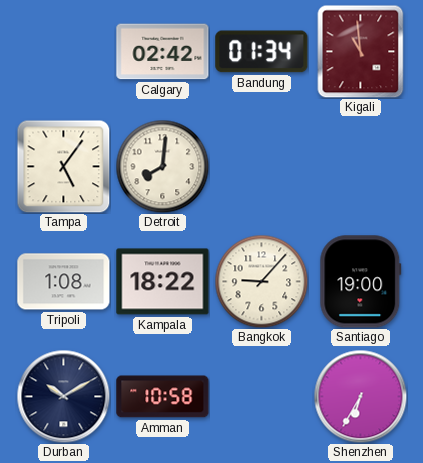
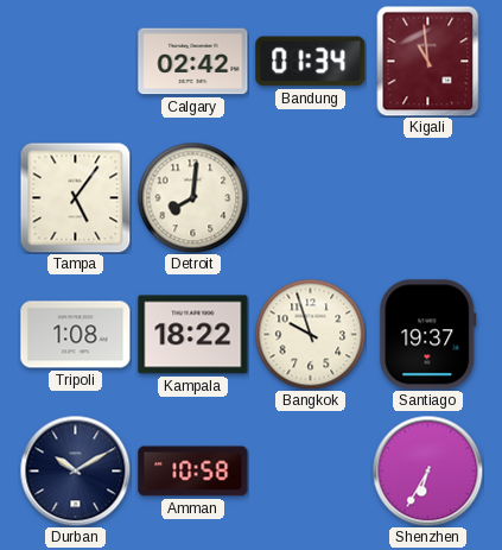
Bangkok: 9:07 -> 9:57 (310, 334)
Santiago: 19:00 -> 19:37 (428, 335)
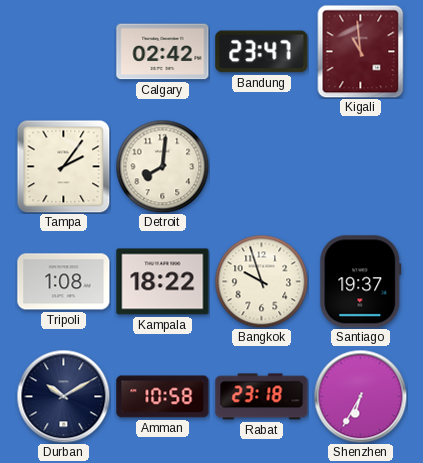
Bandung: 01:34 -> 23:47 (262, 52)
Tampa: 5:06 -> 2:06 (63, 166)
Rabat: none -> 23:18 (262, 397)
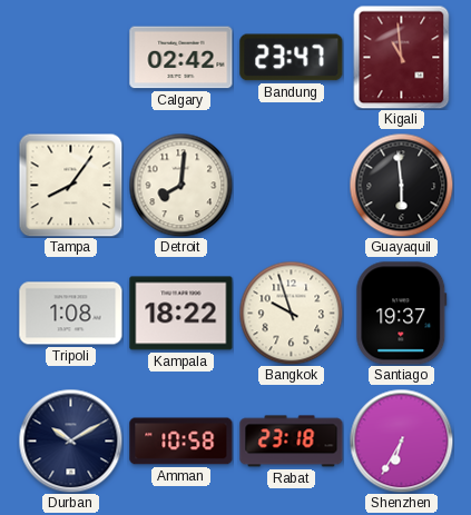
Tampa: 2:06 -> 8:06 (70, 185)
Guayaquil: none -> 5:59 (401, 185)
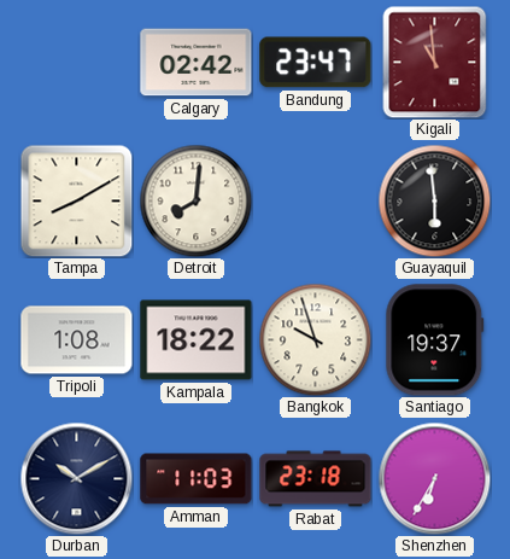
Tampa: 8:06 -> 8:10 (76, 200)
Amman: 10:58 -> 11:03 (197, 479)
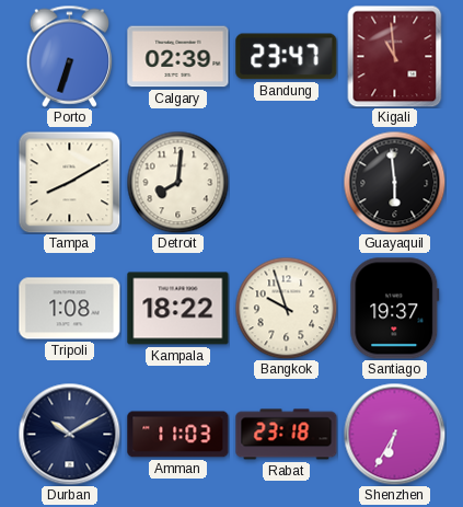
Porto: none -> 6:33 (70, 56)
Calgary: 02:42 -> 02:39 (178, 57)
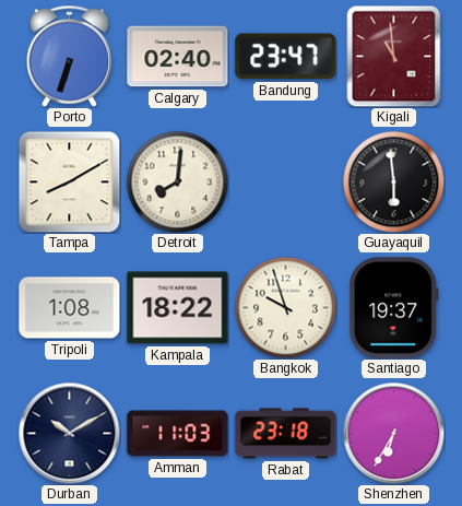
Calgary: 02:39 -> 02:40 (178, 57)
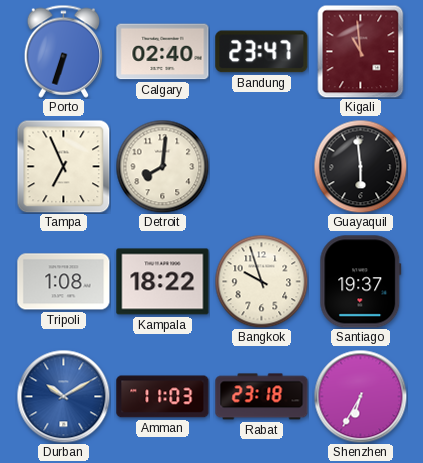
Tampa: 8:10 -> 6:56 (63, 166)
Durban dial: navy -> blue (63, 396)
